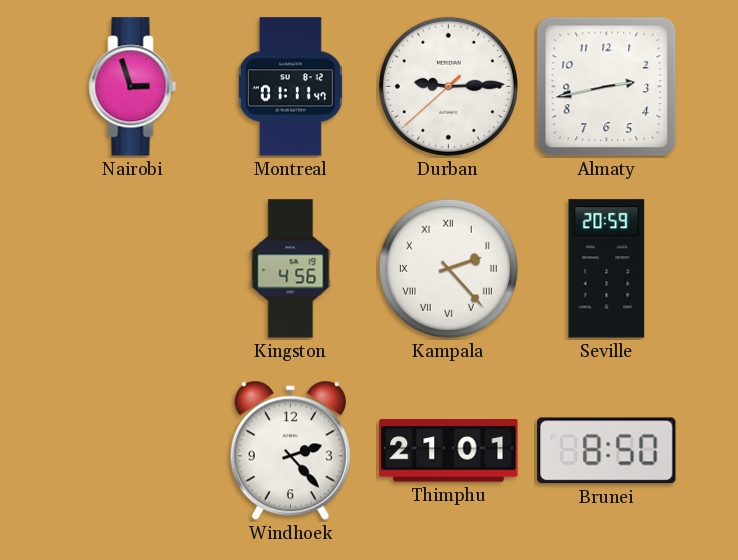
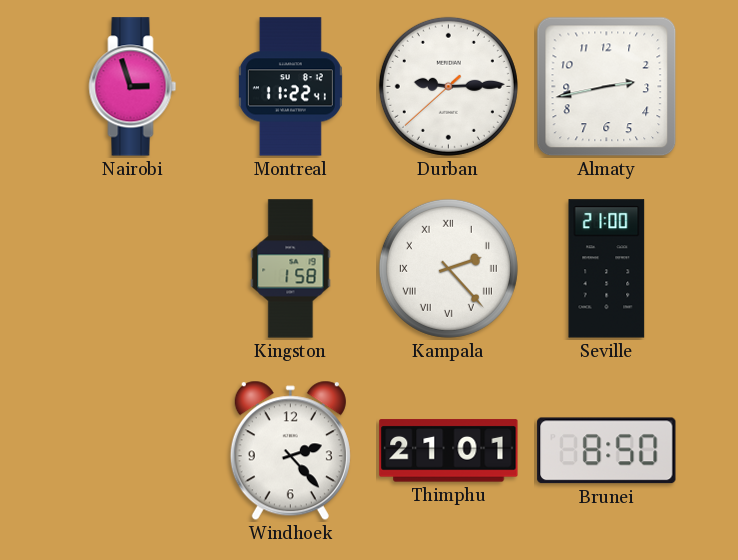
Montreal: 01:11 -> 11:22 (290, 87)
Kingston: 4:56 -> 1:58 (291, 269)
Seville: 20:59 -> 21:00 (607, 269)
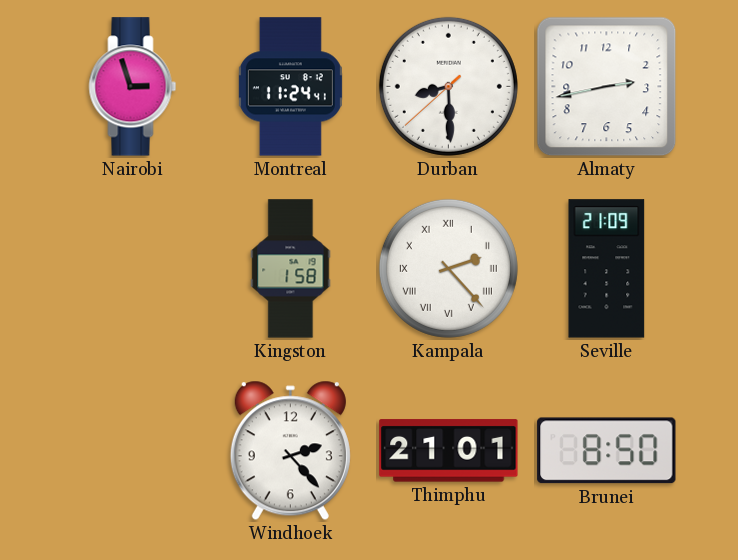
Montreal: 11:22 -> 11:24 (290, 87)
Durban: 9:14 -> 8:29 (448, 86)
Seville: 21:00 -> 21:09 (607, 269)
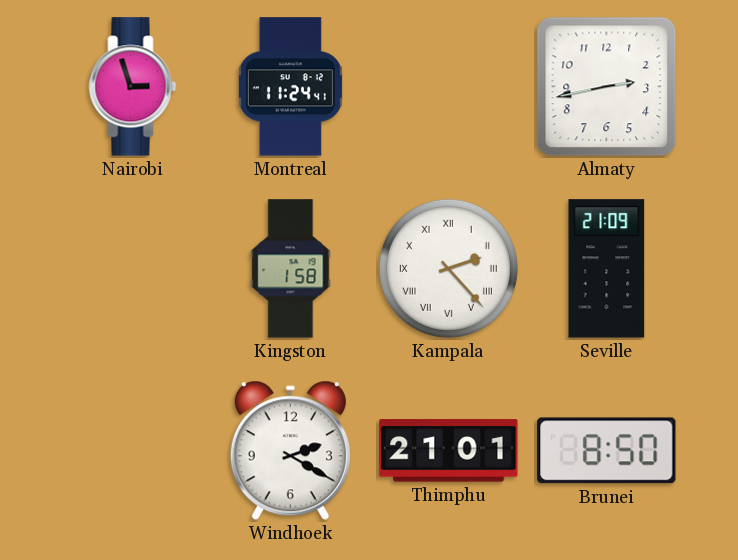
Durban: 8:29 -> none (448, 86)
Windhoek: 2:23 -> 2:20 (290, 451)
